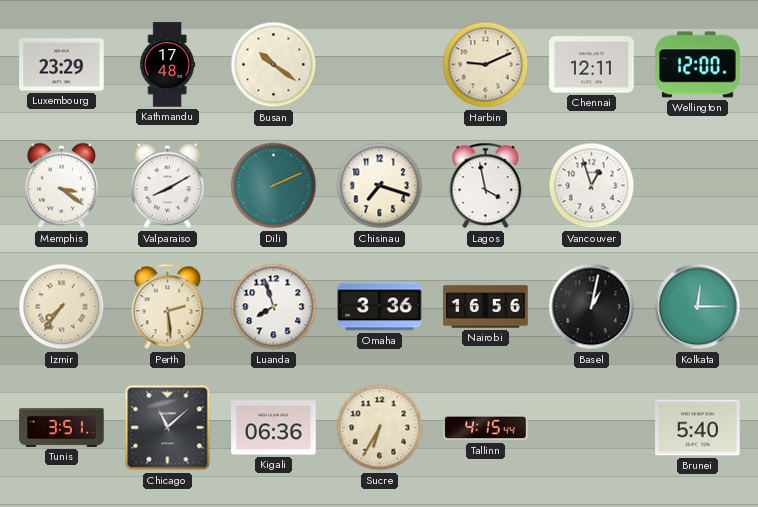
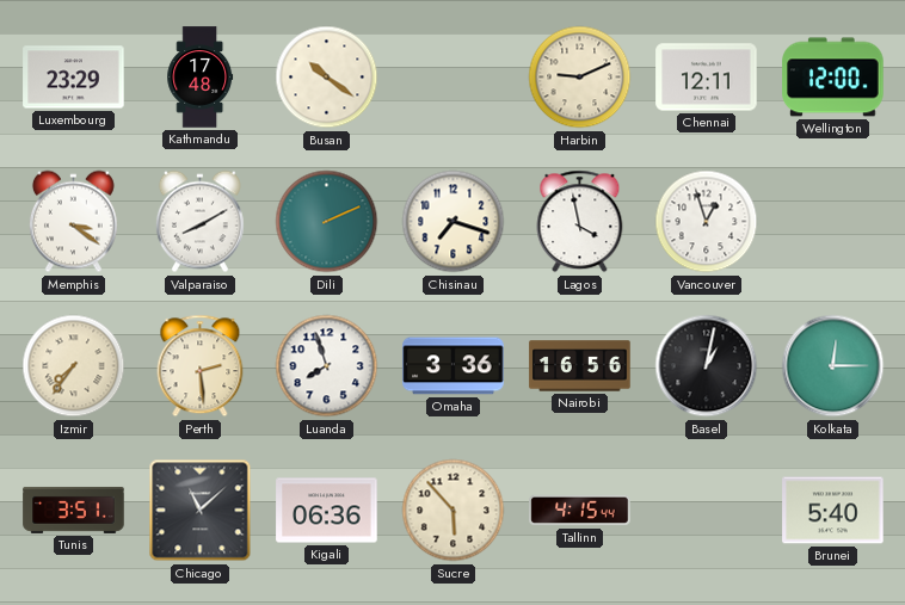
Sucre: 6:35 -> 5:53 (454, 511)
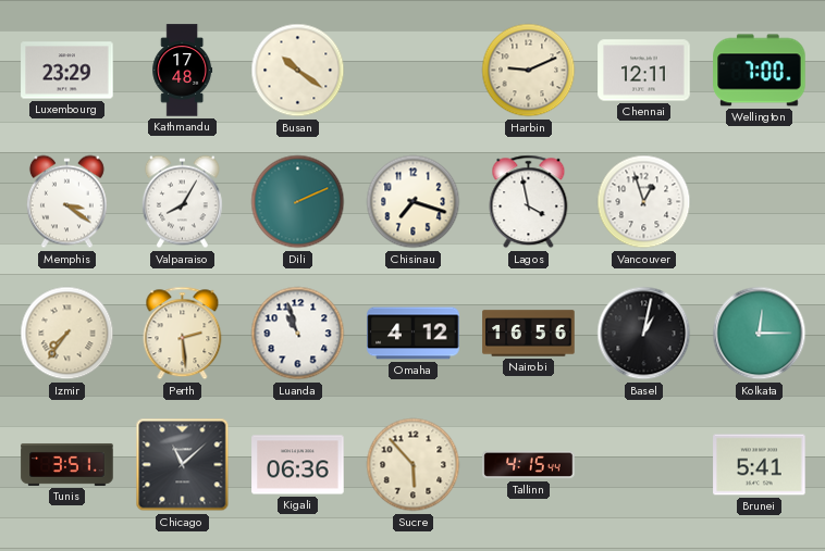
Wellington: 12:00 -> 7:00 (760, 71)
Valparaiso: 8:10 -> 8:05 (182, 202)
Luanda: 7:57 -> 10:57 (298, 334)
Omaha: 3:36 -> 4:12 (414, 334)
Brunei: 5:40 -> 5:41 (760, 465)
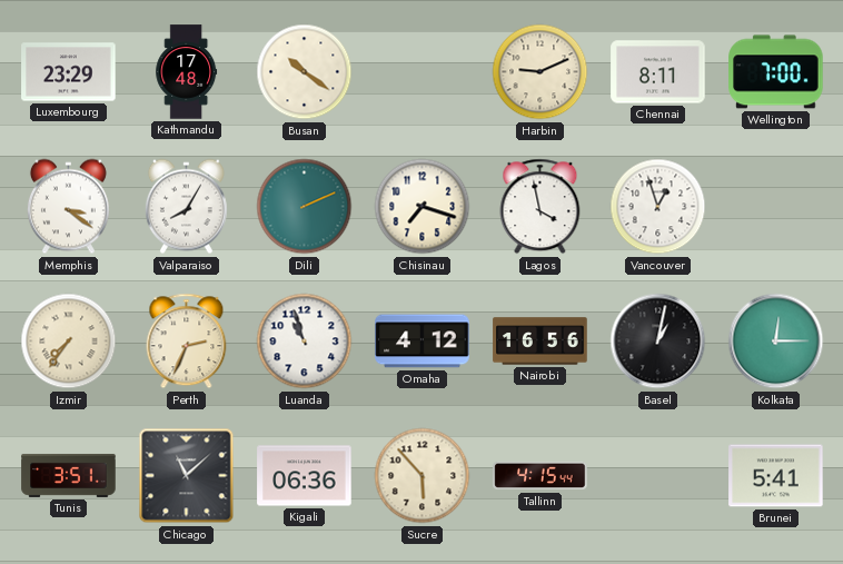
Chennai: 12:11 -> 8:11 (658, 72)
Perth: 2:29 -> 2:34 (187, 342)
